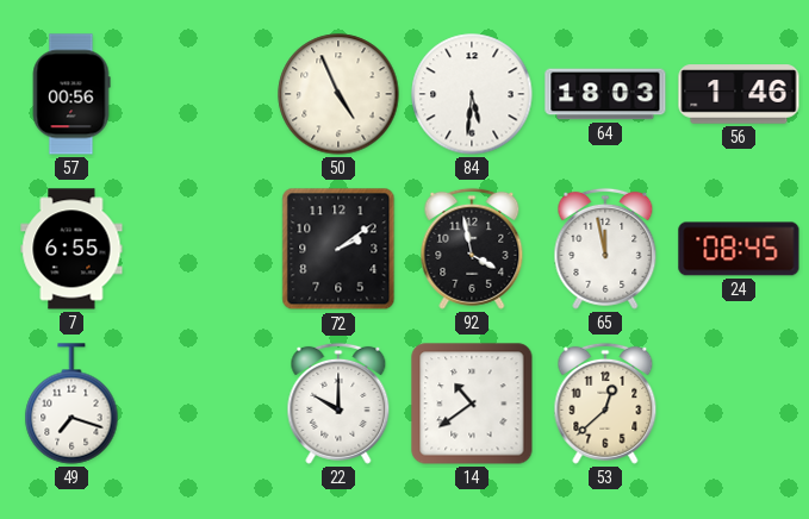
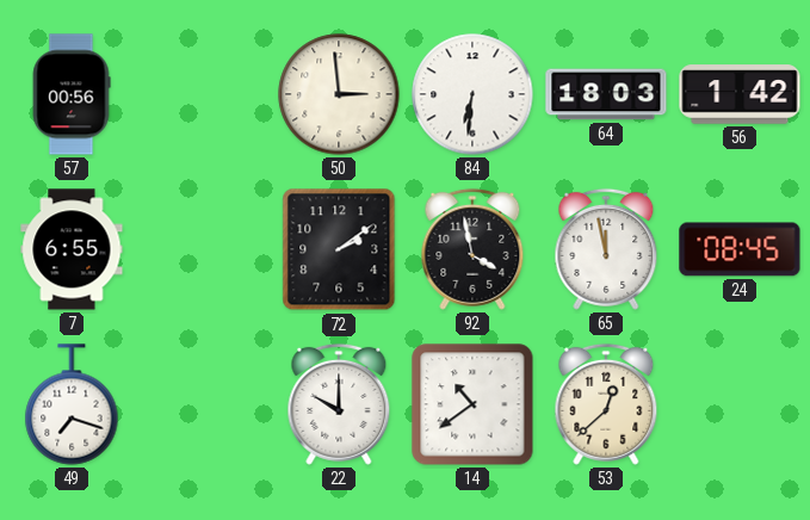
50: 4:56 -> 2:59 (339, 94)
84: 5:31 -> 6:31 (472, 94)
56: 1:46 -> 1:42 (740, 94)
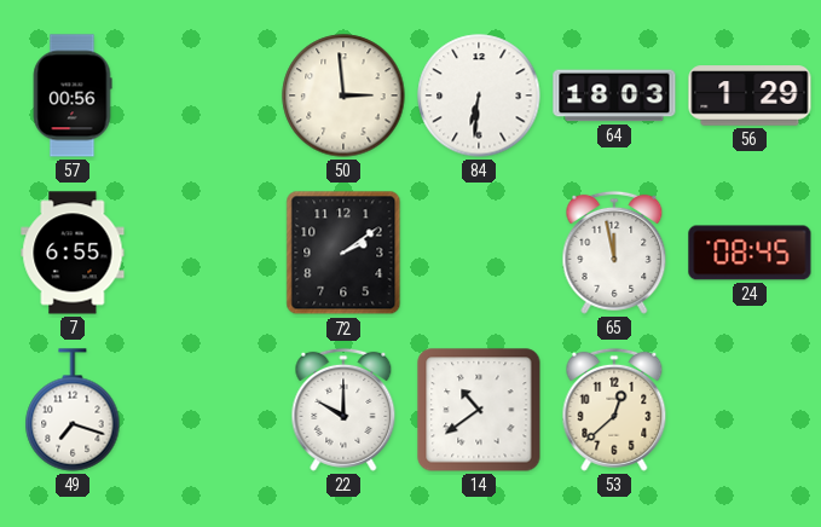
56: 1:42 -> 1:29 (750, 95)
92: 3:58 -> none (472, 249)
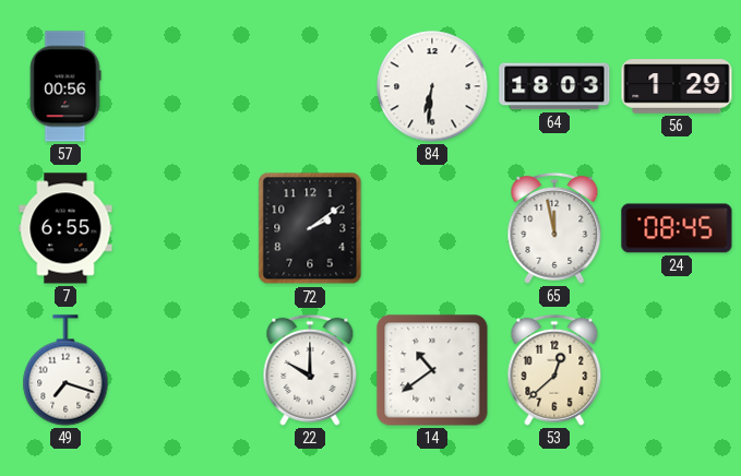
50: 2:59 -> none (343, 95)
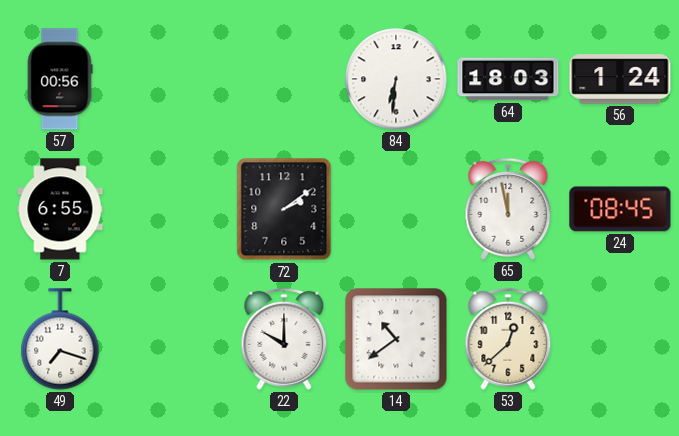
56: 1:29 -> 1:24 (620, 79)
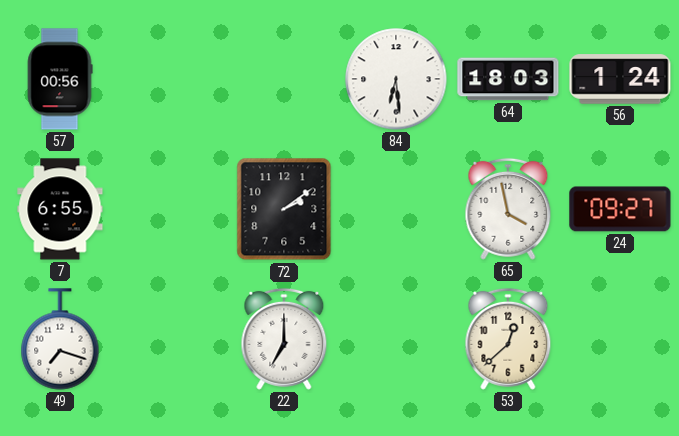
84: 6:31 -> 6:29 (396, 79)
65: 11:58 -> 3:58 (508, 209)
24: 08:45 -> 09:27 (620, 209)
22: 10:00 -> 7:00 (284, 339)
14: 10:39 -> none (396, 339)
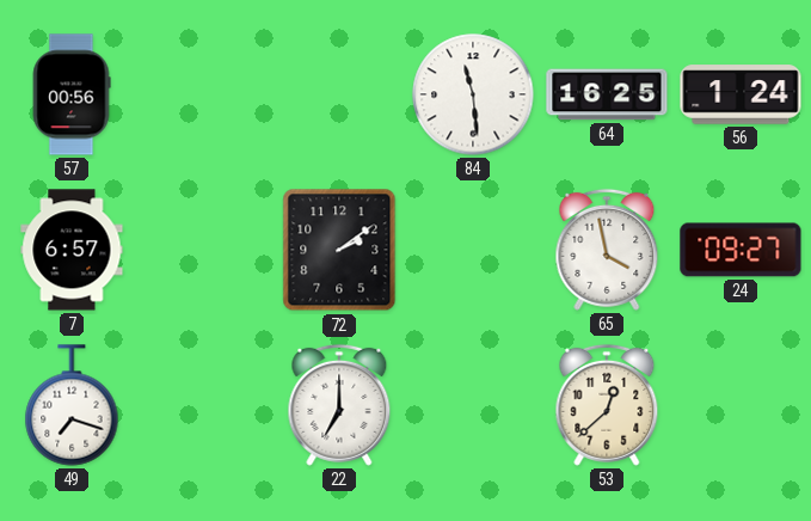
84: 6:29 -> 11:29 (473, 94)
64: 18:03 -> 16:25 (607, 94)
7: 6:55 -> 6:57 (72, 250)
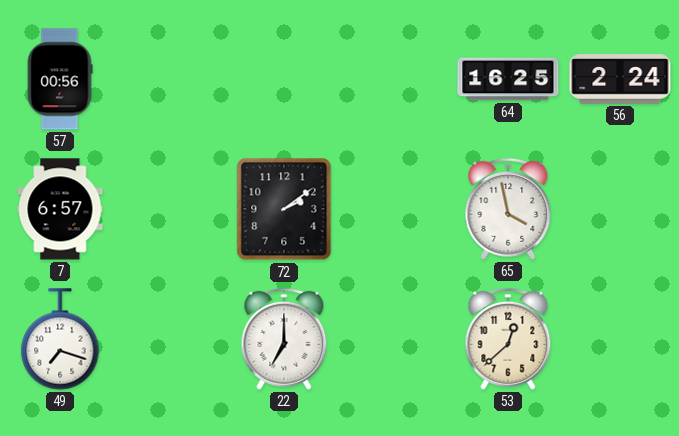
84: 11:29 -> none (473, 94)
56: 1:24 -> 2:24 (620, 79)
24: 09:27 -> none (741, 250)
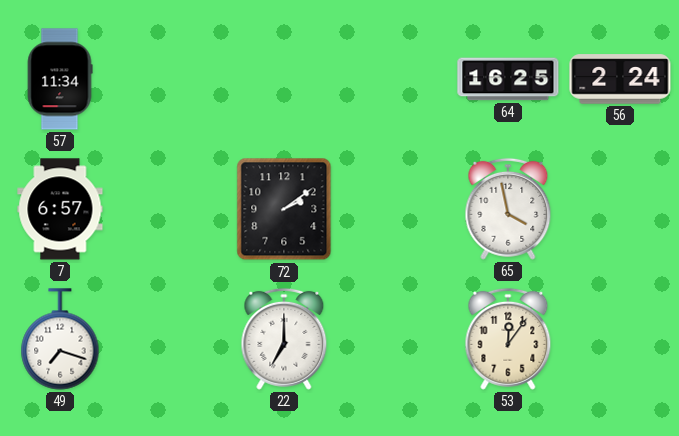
57: 00:56 -> 11:34 (60, 79)
53: 12:38 -> 12:06 (508, 339)
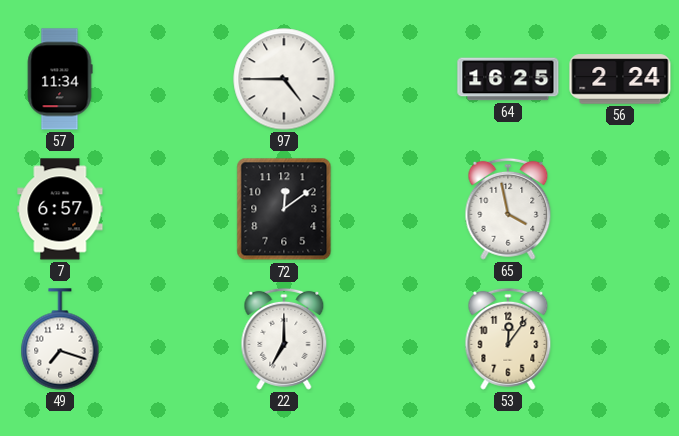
97: none -> 4:45 (284, 79)
72: 2:09 -> 12:09 (284, 209)
